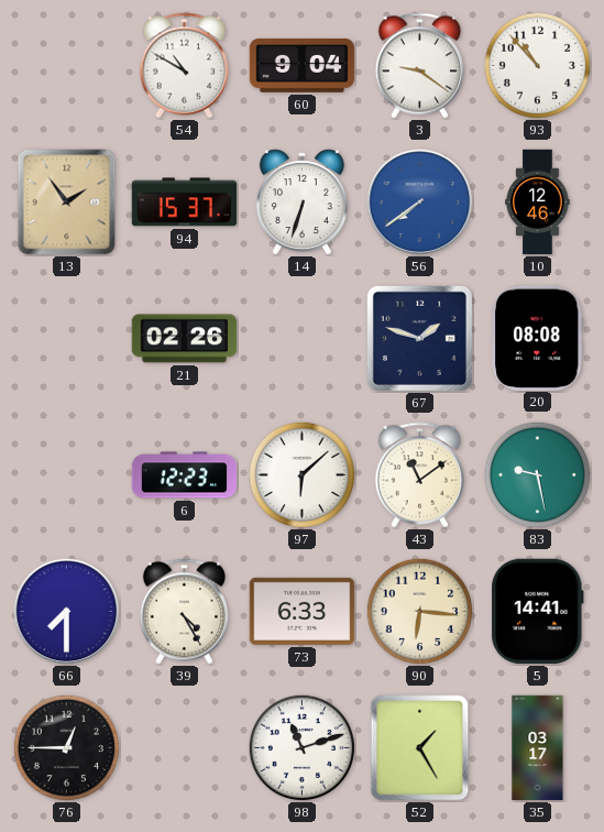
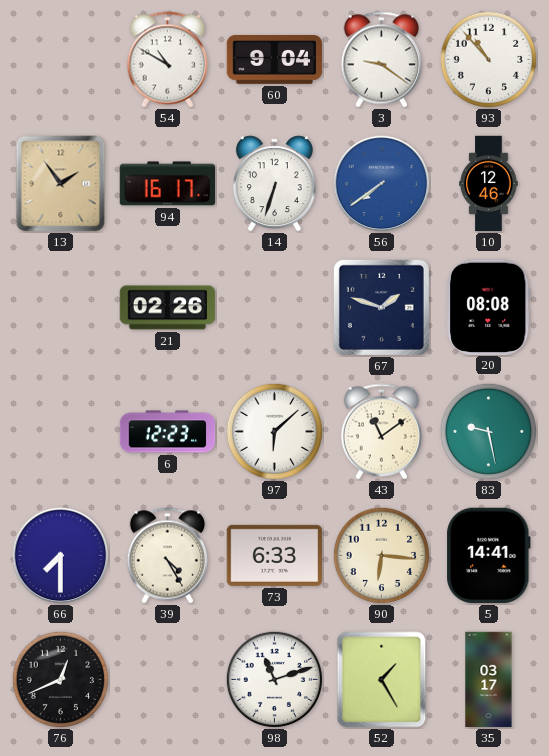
94: 15:37 -> 16:17 (168, 184)
76: 12:45 -> 12:41 (60, 679)
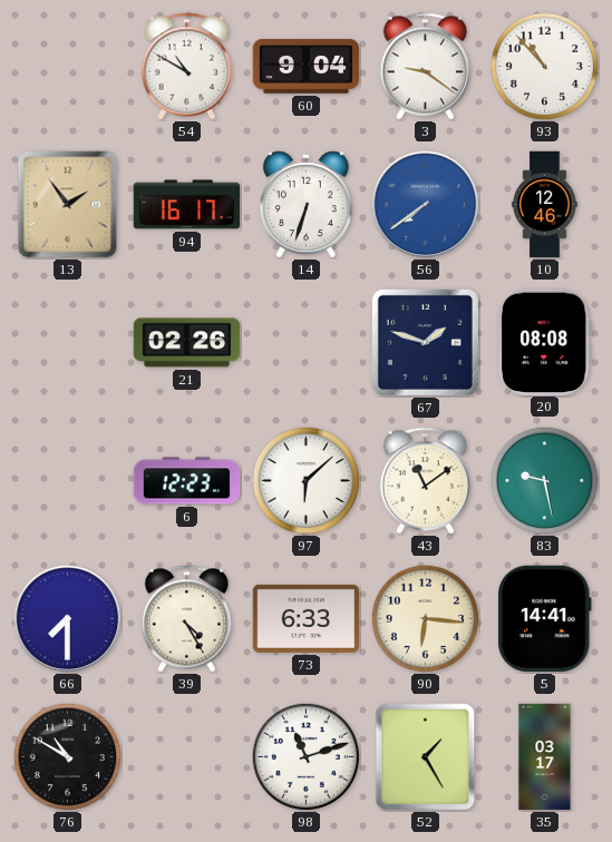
76: 12:41 -> 10:50 (67, 756)
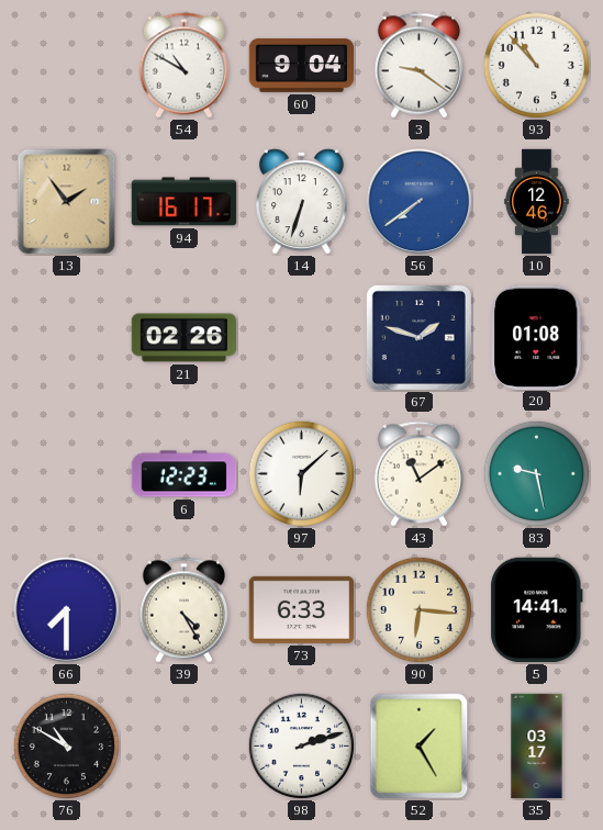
20: 08:08 -> 01:08 (537, 337)
98: 11:12 -> 2:12 (301, 745)
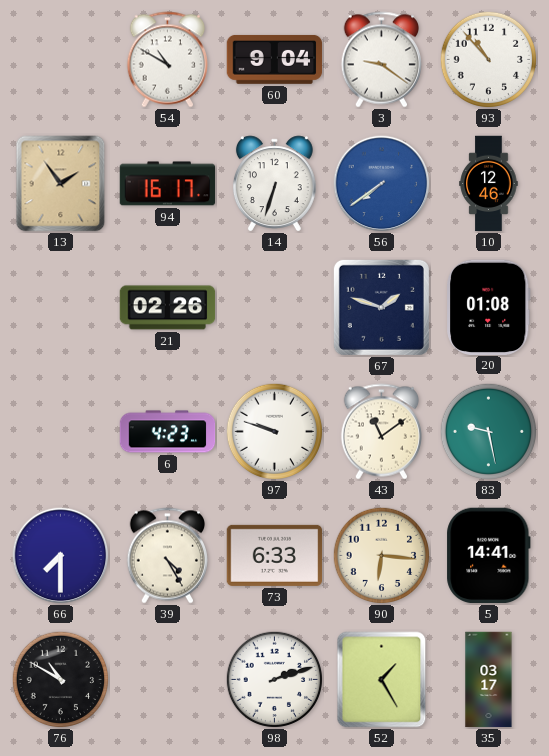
6: 12:23 -> 4:23 (168, 432)
97: 6:08 -> 9:48 (274, 431)
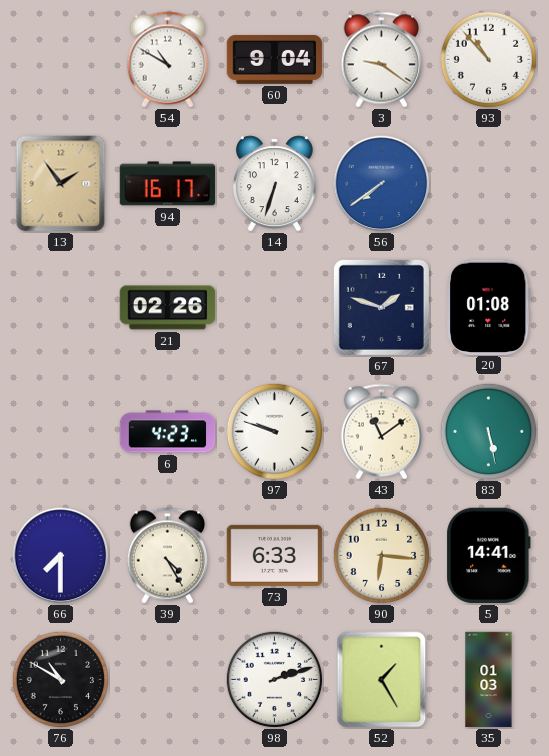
10: 12:46 -> none (489, 184)
83: 9:28 -> 5:28 (488, 431)
35: 03:17 -> 01:03 (489, 680)
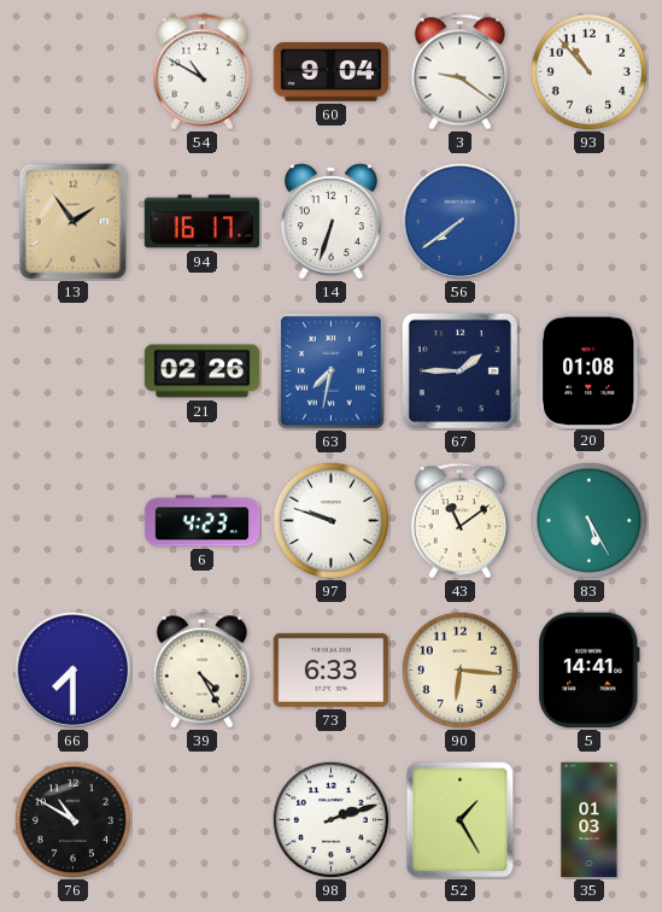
63: none -> 7:32 (330, 370)
67: 1:48 -> 1:45 (459, 370)
83: 5:28 -> 5:25 (588, 520)
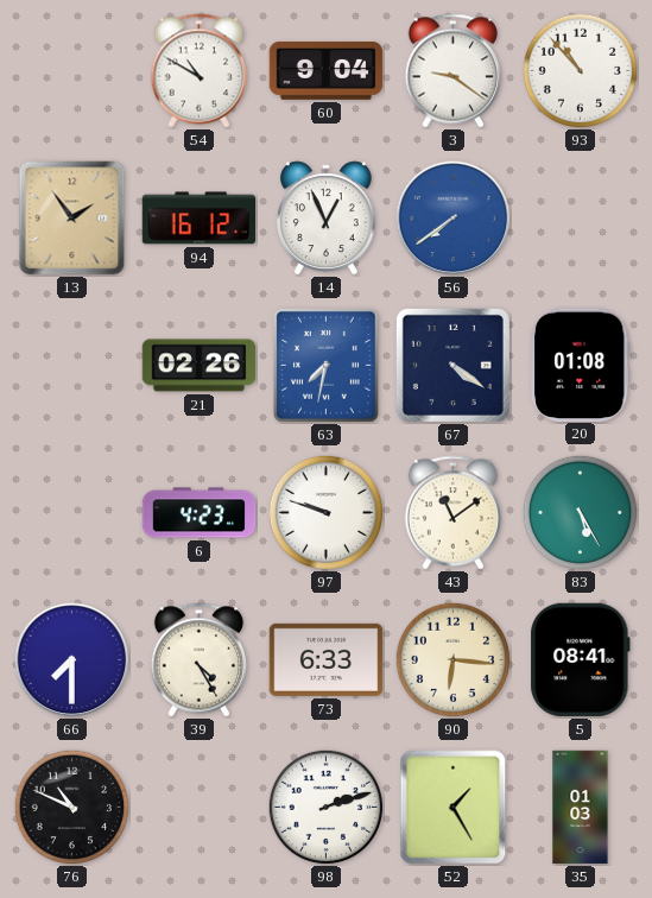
94: 16:17 -> 16:12 (200, 219)
14: 6:33 -> 12:56 (325, 217)
67: 1:45 -> 4:21 (452, 365)
5: 14:41 -> 08:41 (581, 660)
76: 10:50 -> 10:49 (71, 807)
